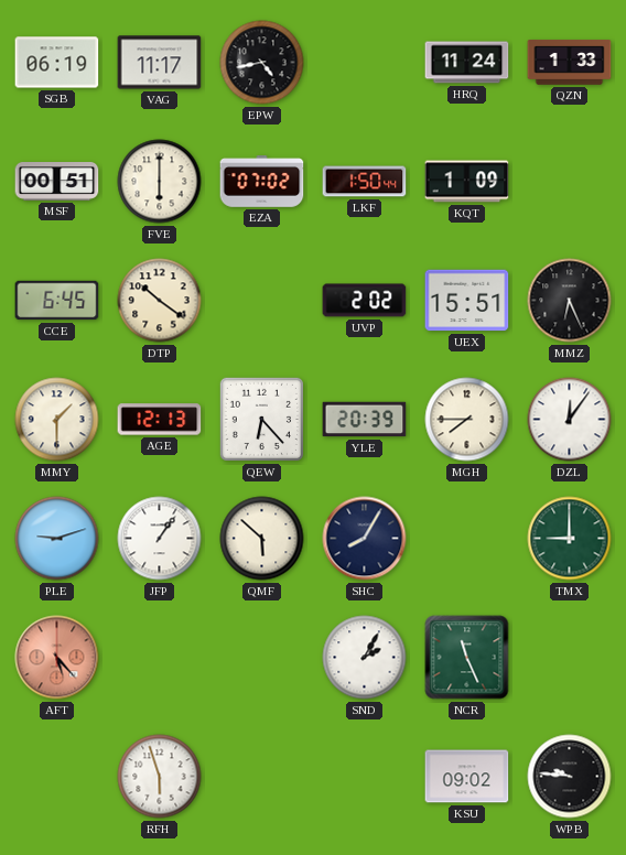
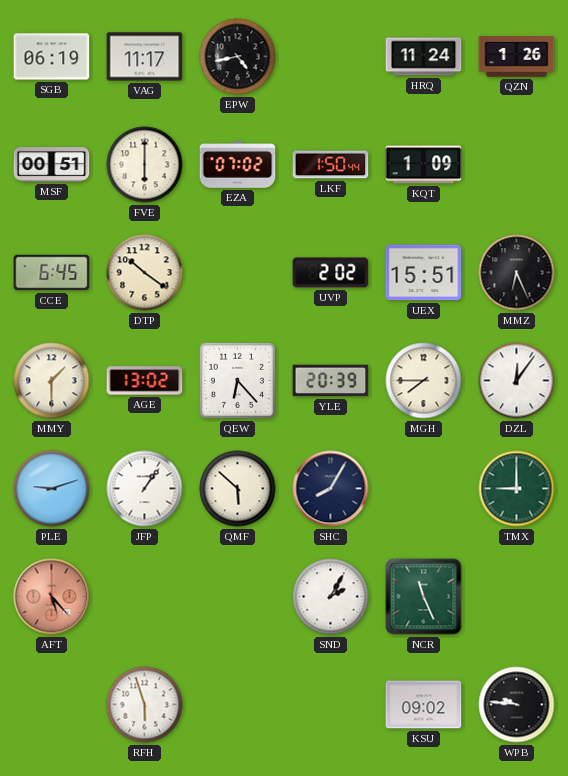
QZN: 1:33 -> 1:26 (517, 57)
AGE: 12:13 -> 13:02 (145, 381)
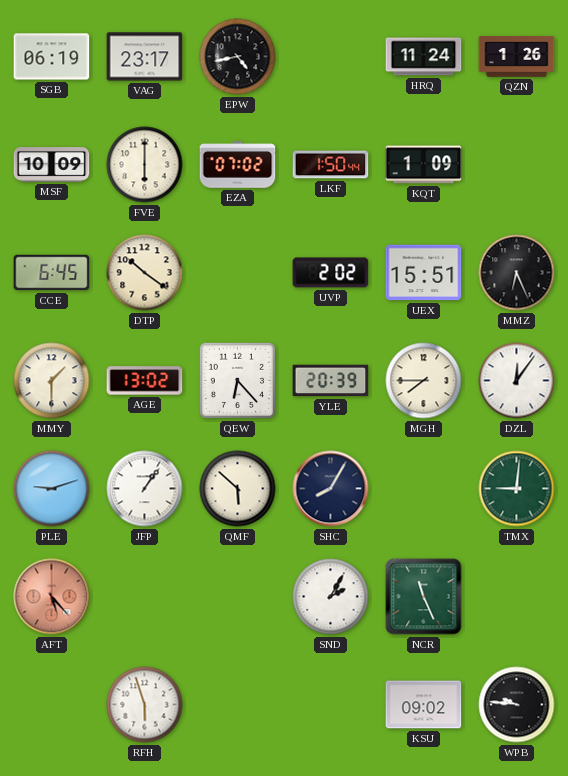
VAG: 11:17 -> 23:17 (145, 57)
MSF: 00:51 -> 10:09 (52, 165)
TMX: 9:00 -> 9:01 (517, 489)
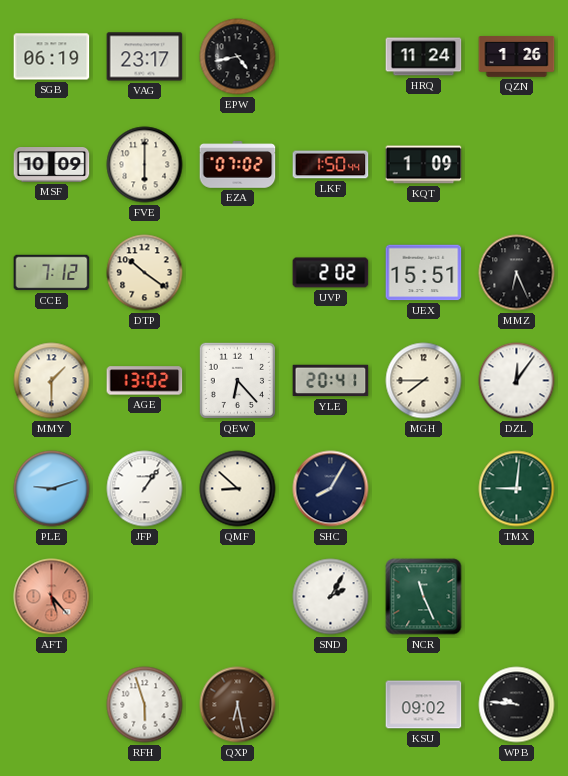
CCE: 6:45 -> 7:12 (52, 273)
YLE: 20:39 -> 20:41 (331, 381)
QMF: 5:52 -> 8:52 (238, 489)
QXP: none -> 6:28 (238, 705)
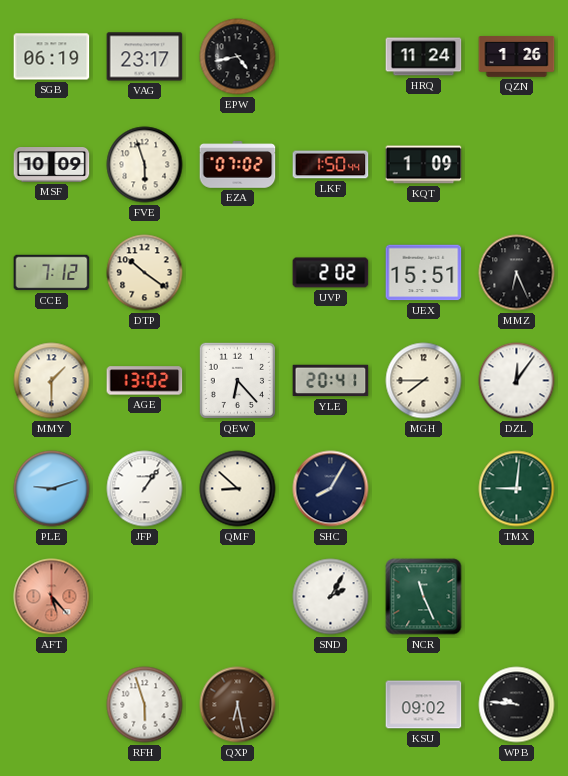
FVE: 6:00 -> 5:57 (145, 165)
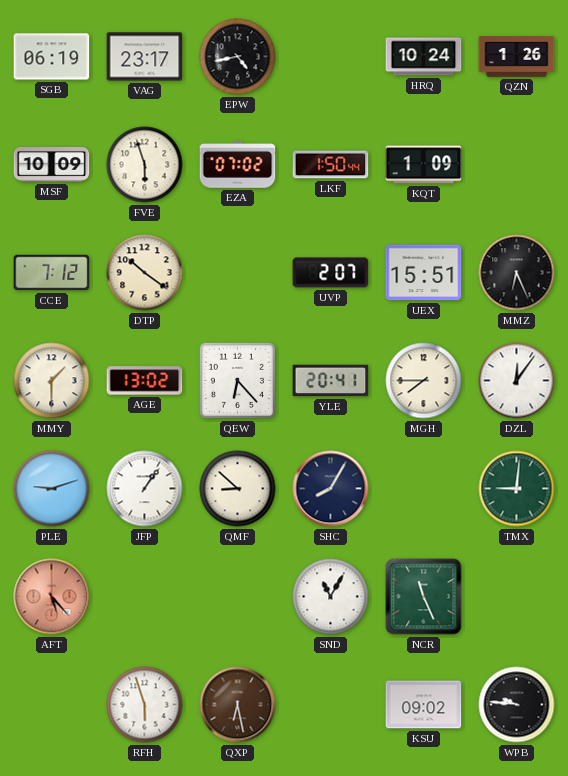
HRQ: 11:24 -> 10:24 (424, 57)
UVP: 2:02 -> 2:07 (331, 273)
SND: 2:05 -> 11:05 (331, 597)
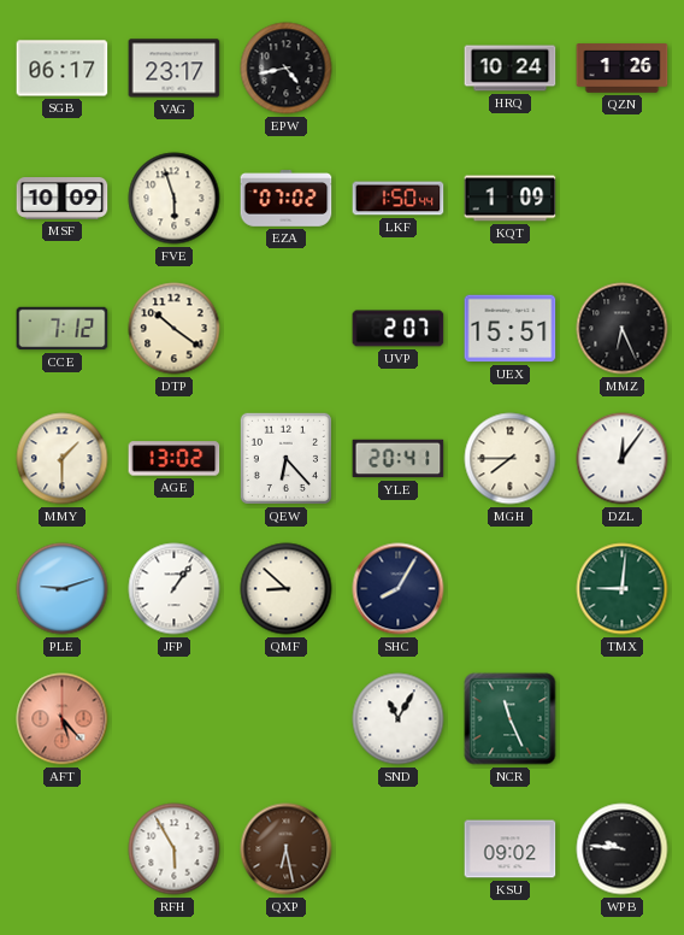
SGB: 06:19 -> 06:17 (63, 69)
RFH: 5:57 -> 5:55 (175, 849)
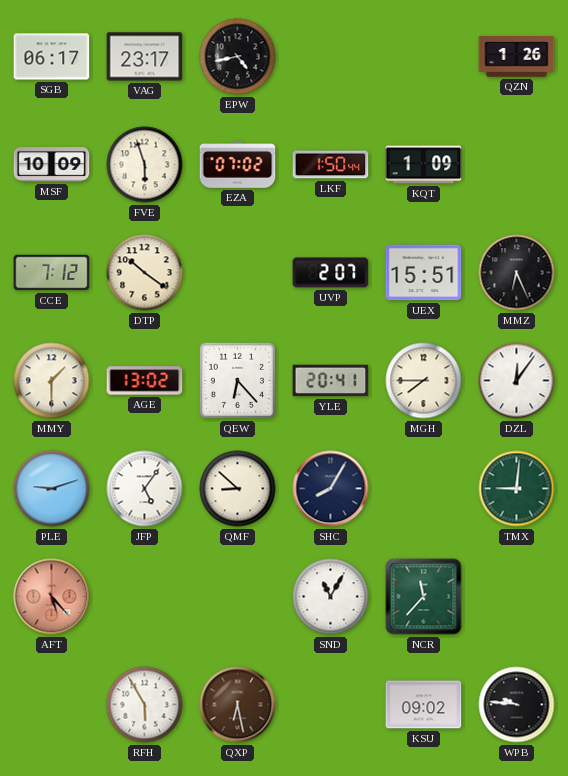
HRQ: 10:24 -> none (511, 69)
JFP: 1:06 -> 5:06 (145, 489)
NCR: 11:26 -> 11:37 (424, 597)
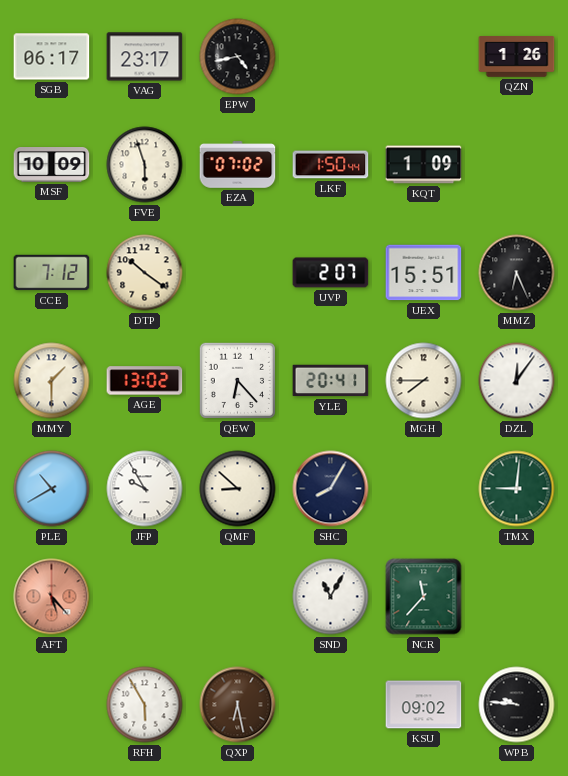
PLE: 9:12 -> 10:40 (52, 489)
JFP: 5:06 -> 9:55 (145, 489)
